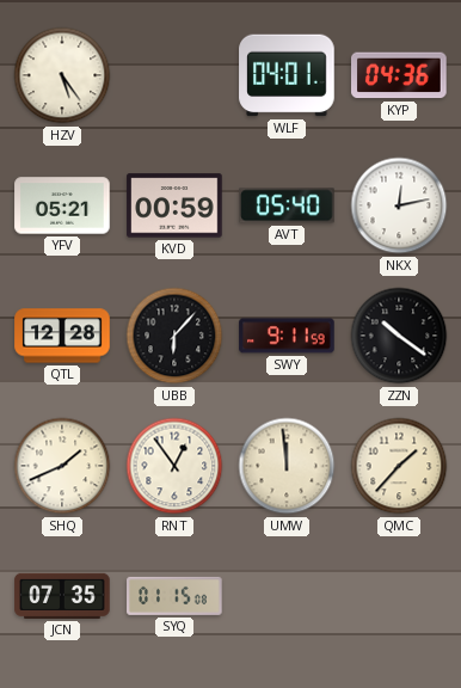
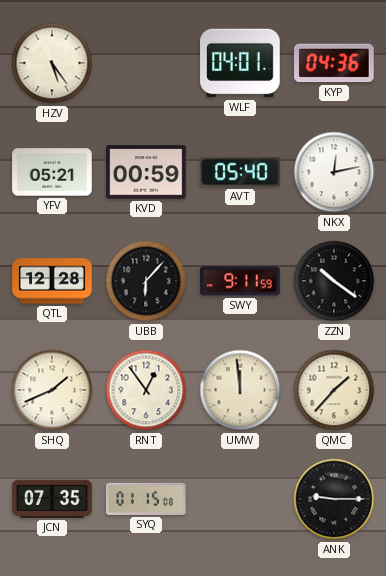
ANK: none -> 9:15 (334, 499)
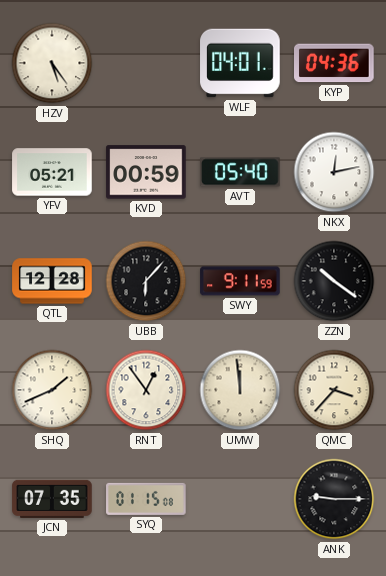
QMC: 1:37 -> 3:37 (334, 390)
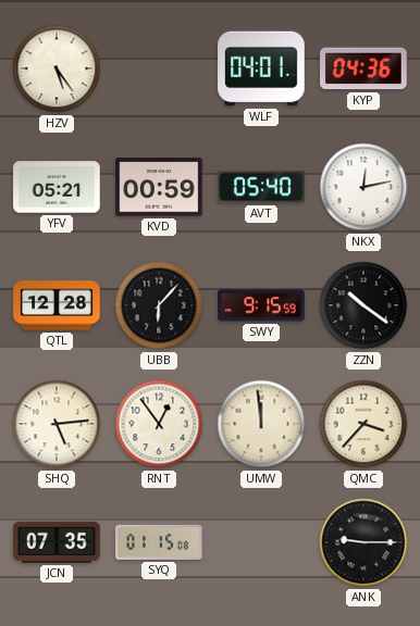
SWY: 9:11 -> 9:15 (261, 305)
SHQ: 1:41 -> 5:14 (57, 424)
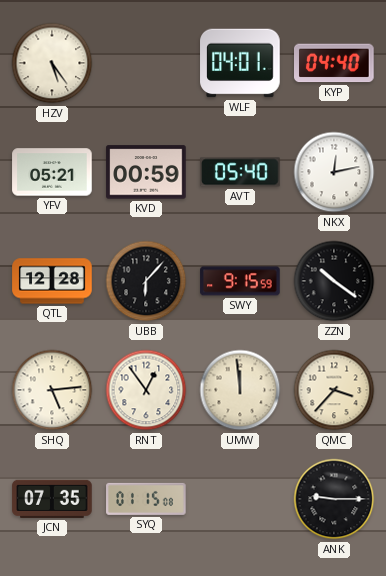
KYP: 04:36 -> 04:40 (335, 63)
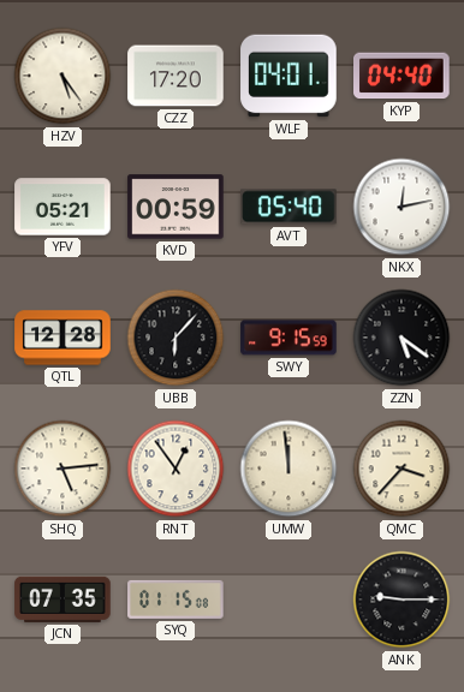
CZZ: none -> 17:20 (176, 76)
ZZN: 10:21 -> 5:21 (401, 338)
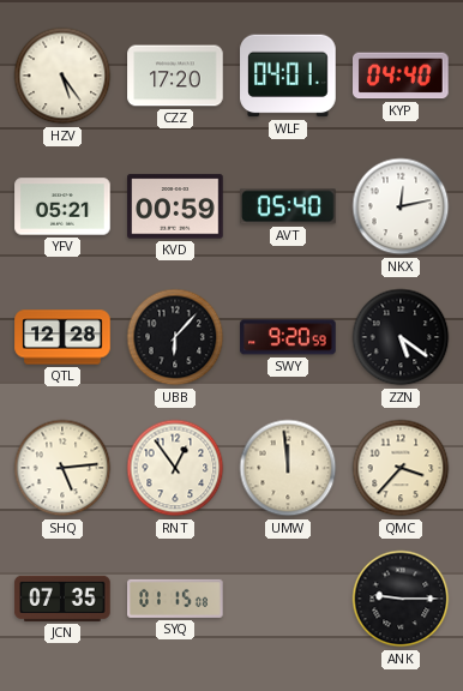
SWY: 9:15 -> 9:20 (288, 337)
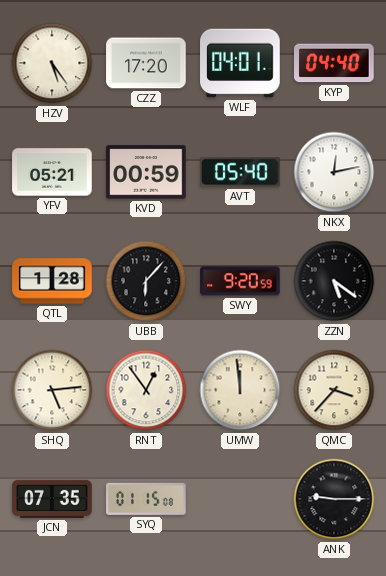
QTL: 12:28 -> 1:28 (52, 281)
